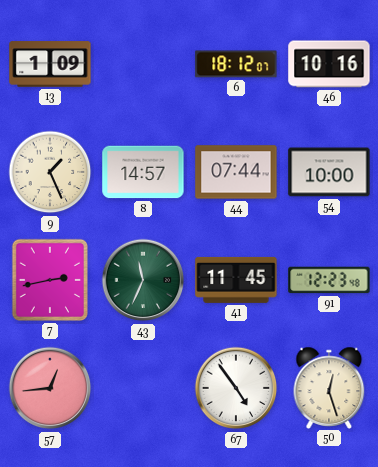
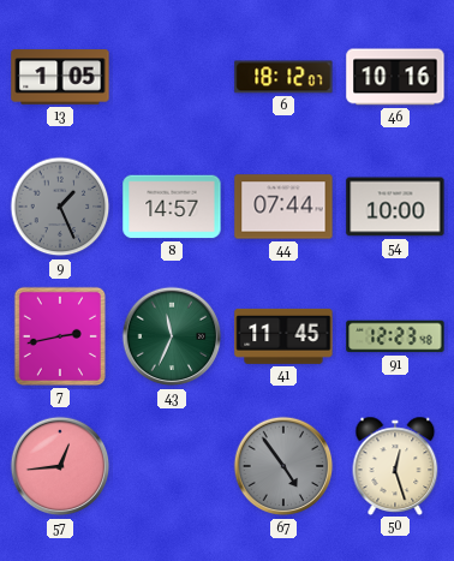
13: 1:09 -> 1:05 (60, 77)
9 dial: cream -> grey (60, 207)
67 dial: white -> grey (283, 466)
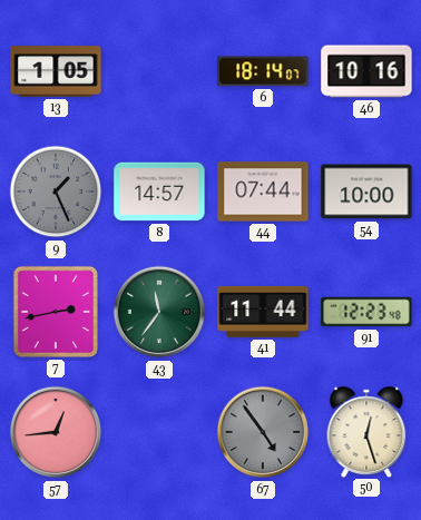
6: 18:12 -> 18:14 (263, 71)
43: 11:34 -> 11:36 (159, 312)
41: 11:45 -> 11:44 (263, 312)
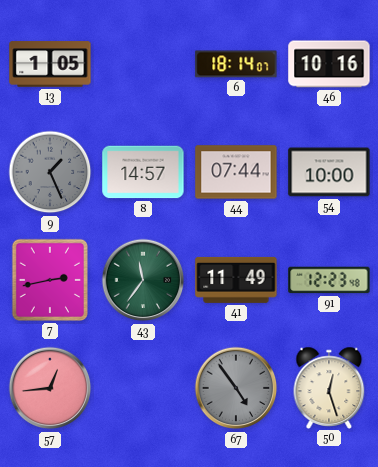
41: 11:44 -> 11:49 (236, 280)
